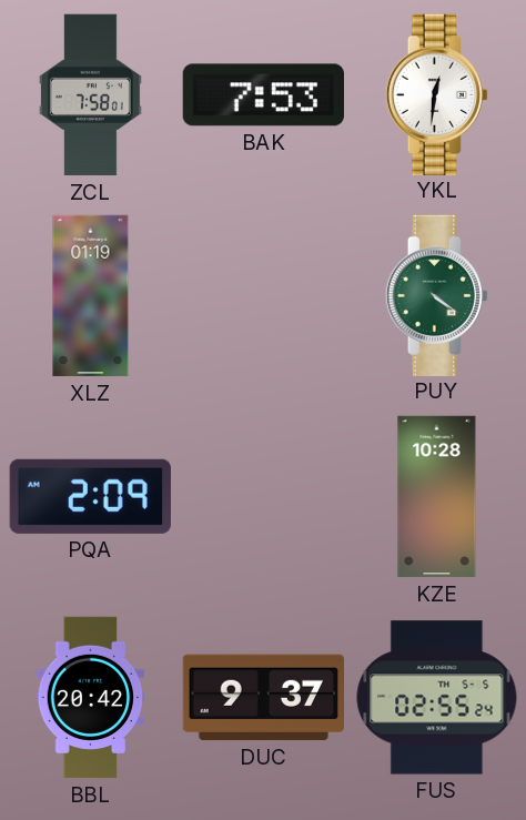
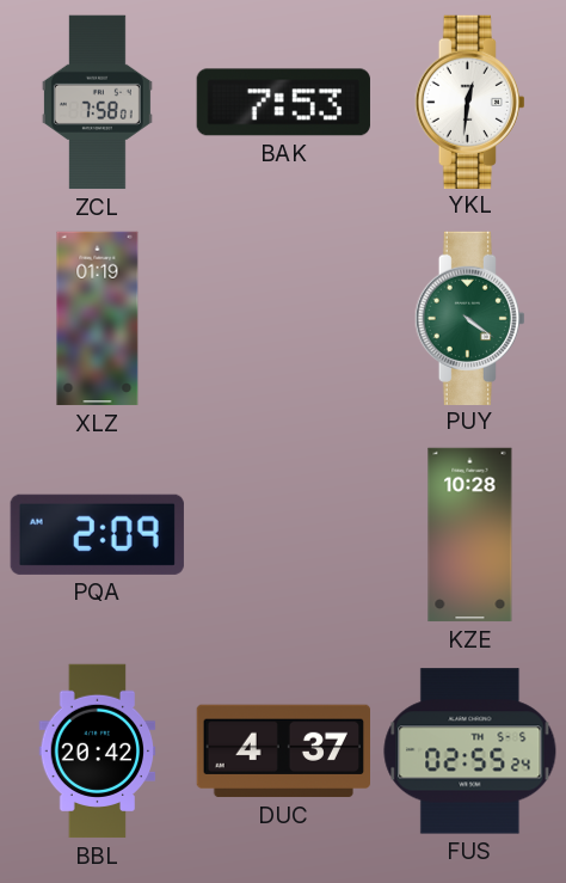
DUC: 9:37 -> 4:37 (283, 752)
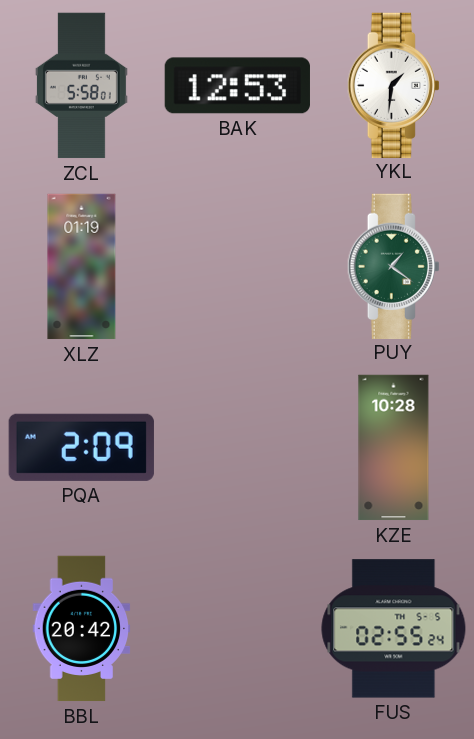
ZCL: 7:58 -> 5:58 (81, 86)
BAK: 7:53 -> 12:53 (237, 86)
YKL: 12:31 -> 1:31 (393, 85)
PUY: 4:21 -> 1:21 (393, 266)
DUC: 4:37 -> none (283, 752)
